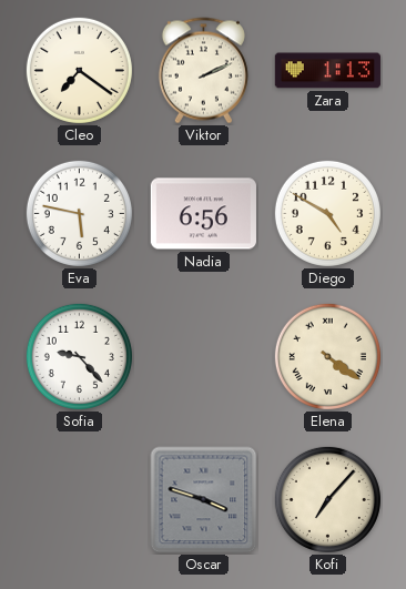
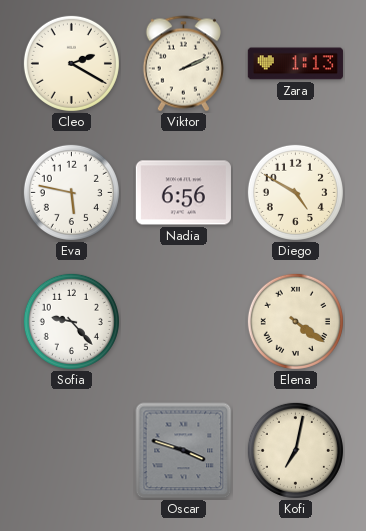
Cleo: 7:21 -> 2:20 (71, 63)
Kofi: 7:07 -> 7:02 (295, 450)
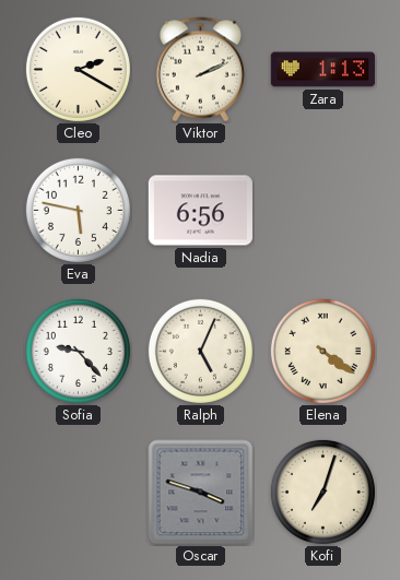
Diego: 4:50 -> none (295, 192)
Ralph: none -> 5:04 (200, 351)
Kofi: 7:02 -> 7:03 (322, 492)
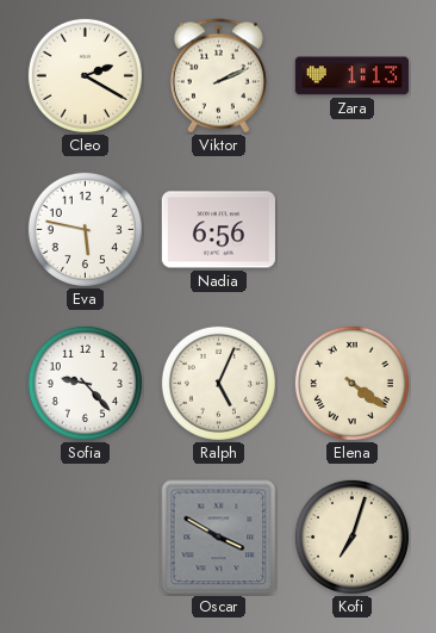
Oscar: 3:48 -> 3:50 (219, 538)
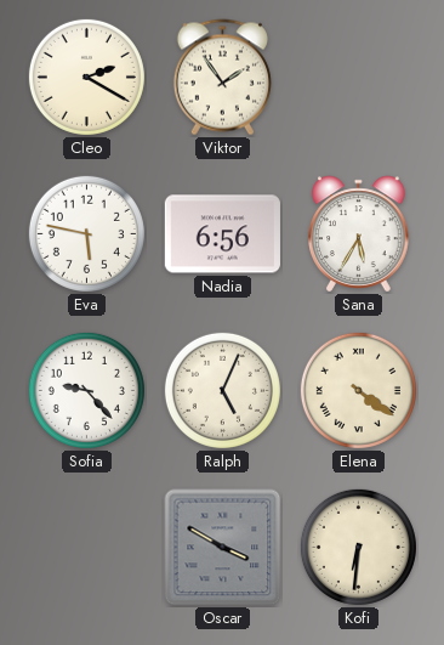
Viktor: 2:11 -> 1:54 (222, 78)
Zara: 1:13 -> none (351, 76)
Sana: none -> 5:35 (359, 234)
Kofi: 7:03 -> 6:31 (358, 547)
